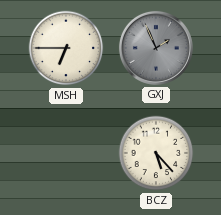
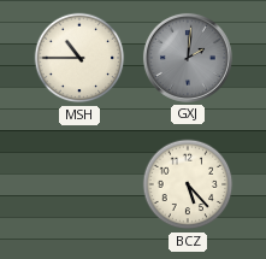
MSH: 6:45 -> 10:45 (79, 58)
GXJ: 1:56 -> 2:01 (188, 58)
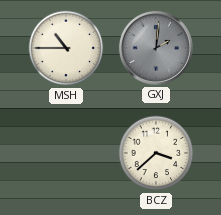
BCZ: 5:23 -> 3:38 (156, 153)
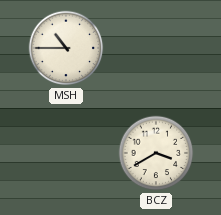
GXJ: 2:01 -> none (156, 48)
BCZ: 3:38 -> 3:40 (156, 153)
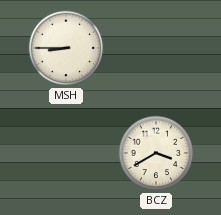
MSH: 10:45 -> 8:45 (66, 48)
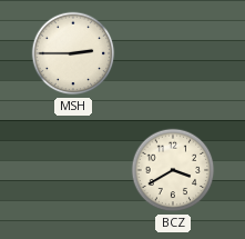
MSH: 8:45 -> 2:45 (73, 53)
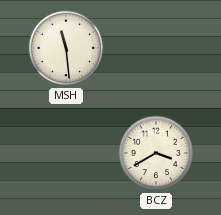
MSH: 2:45 -> 11:29 (66, 48)
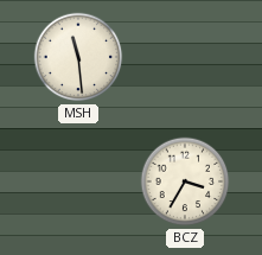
BCZ: 3:40 -> 3:35 (185, 181)
